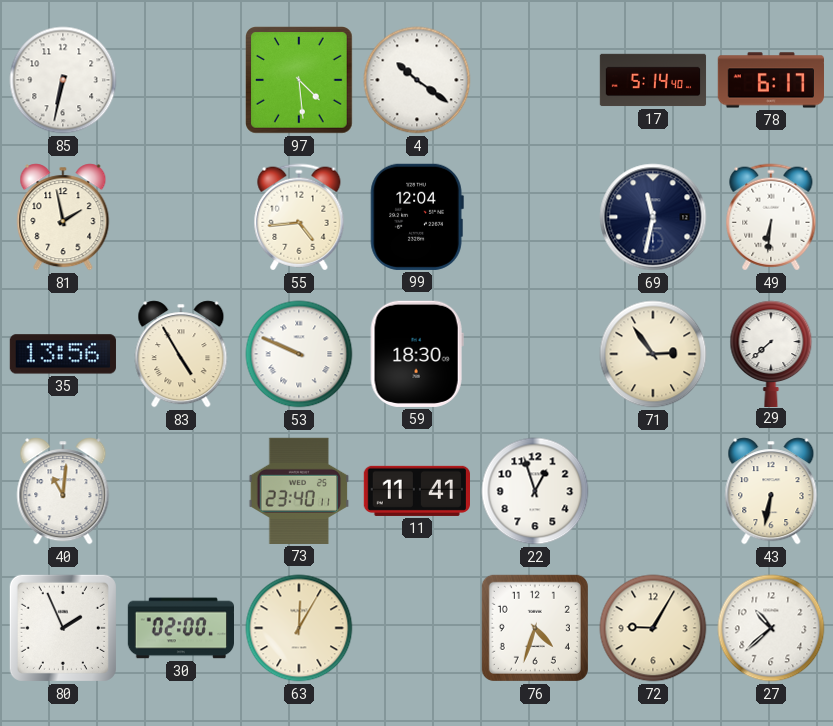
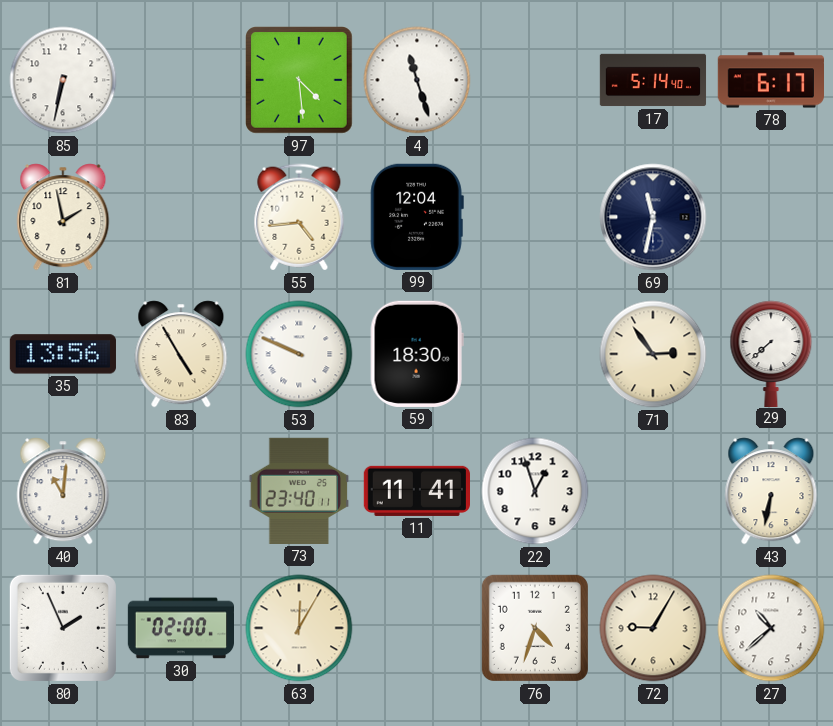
4: 10:21 -> 11:27 (417, 80)
49: 6:31 -> none (771, 217)
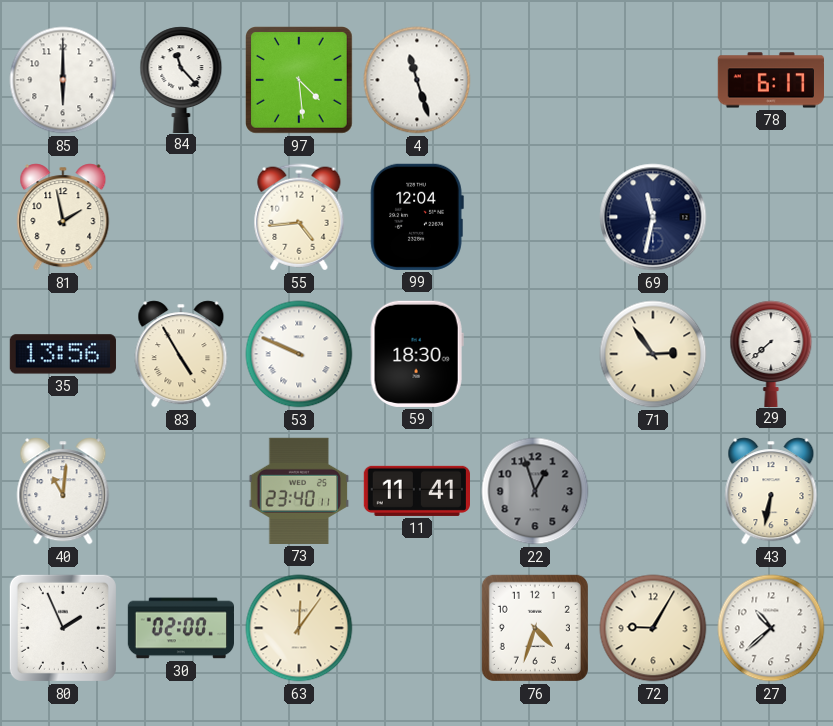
85: 6:32 -> 6:00 (63, 80)
84: none -> 11:23 (181, 79)
17: 5:14 -> none (653, 80)
22 dial: white -> grey (535, 491)
63: 12:05 -> 12:06 (299, 628)
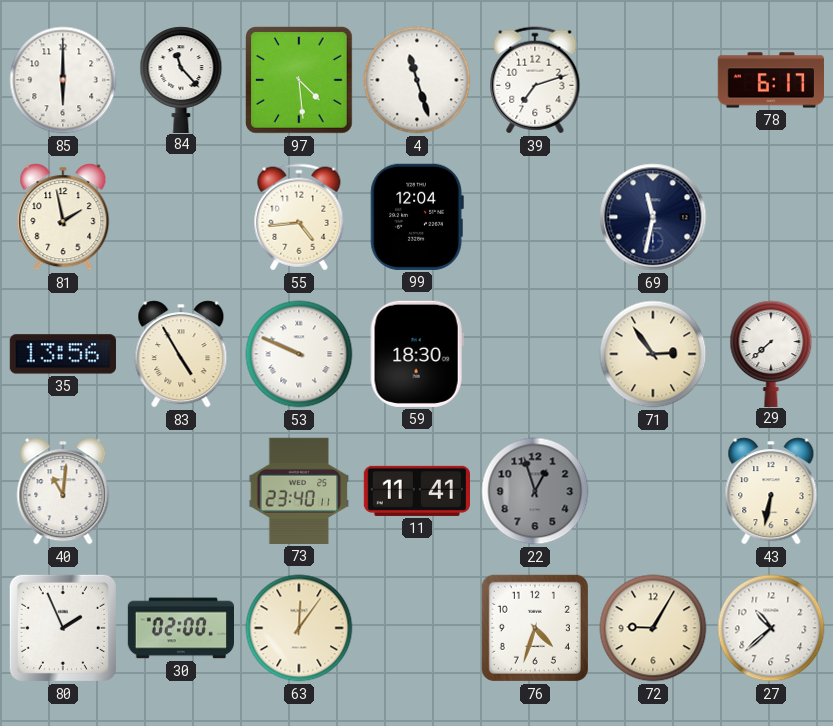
39: none -> 7:12 (535, 80)
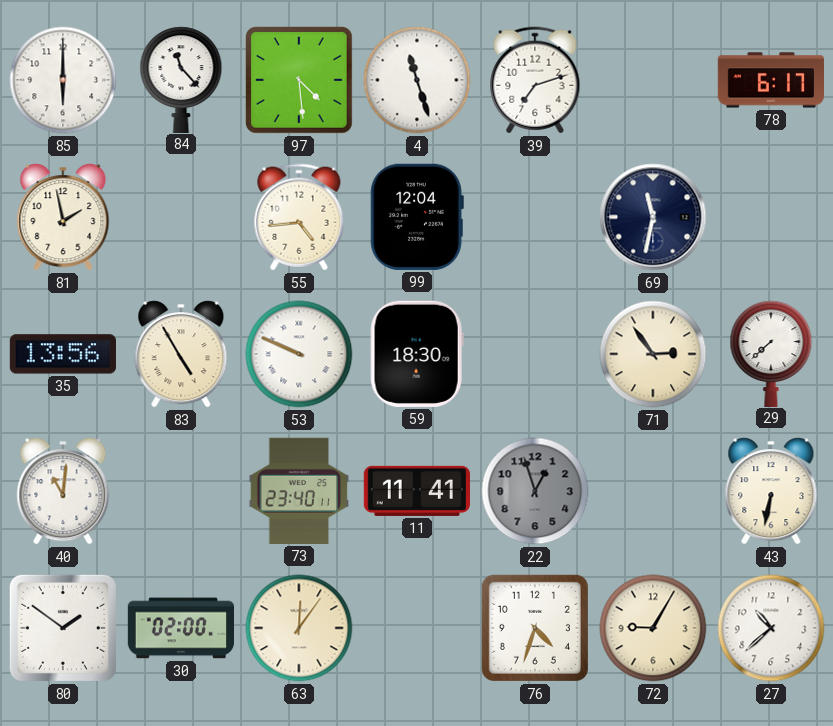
80: 1:56 -> 1:51 (63, 628)
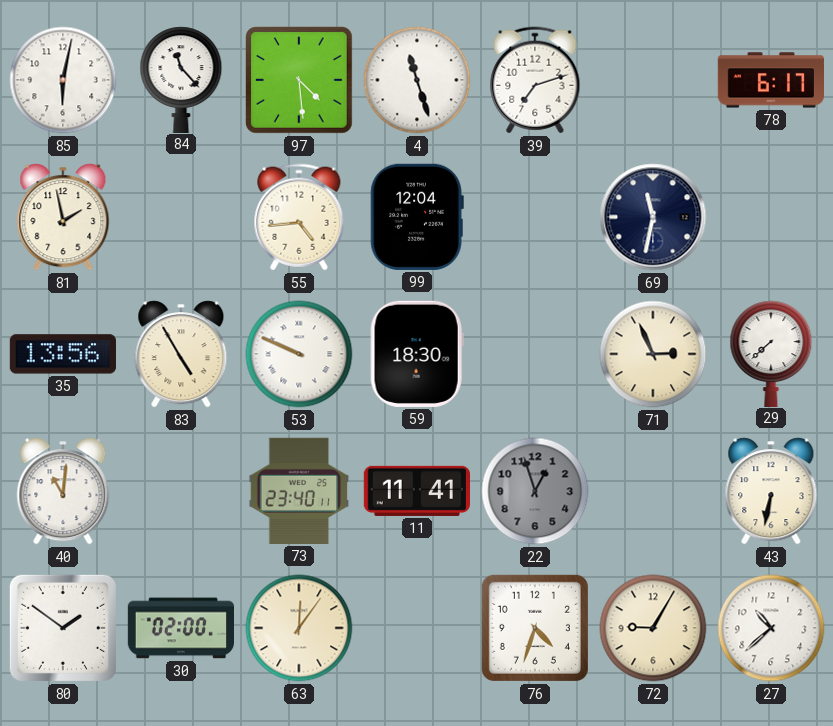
85: 6:00 -> 6:02 (63, 80)
71: 2:54 -> 2:56 (653, 354)
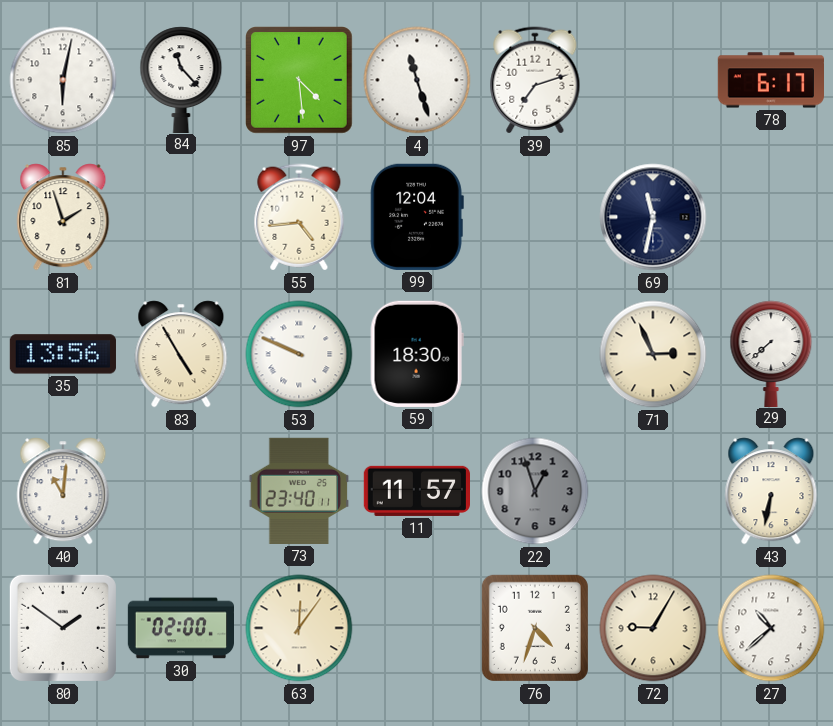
81: 1:58 -> 1:57 (63, 217)
11: 11:41 -> 11:57 (416, 491)
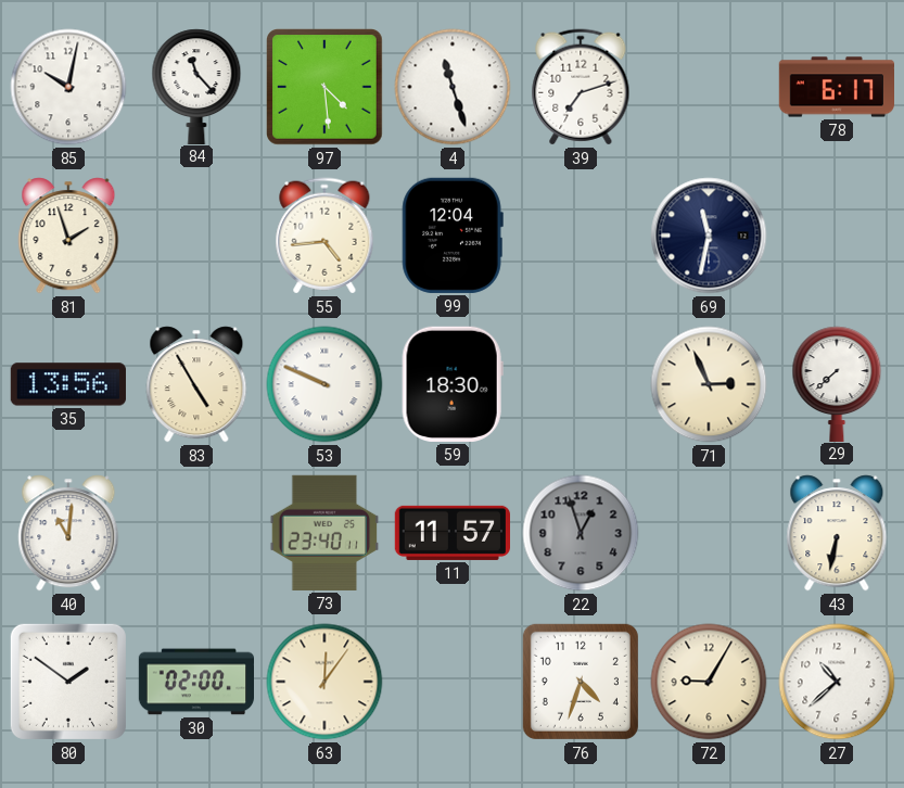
85: 6:02 -> 10:02 (68, 87)
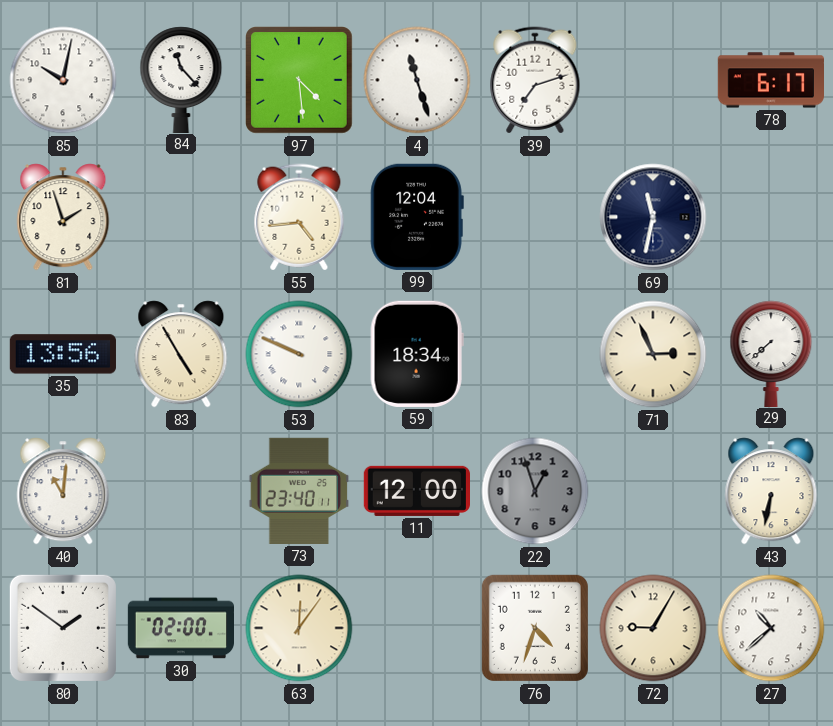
59: 18:30 -> 18:34 (417, 354)
11: 11:57 -> 12:00 (416, 491)
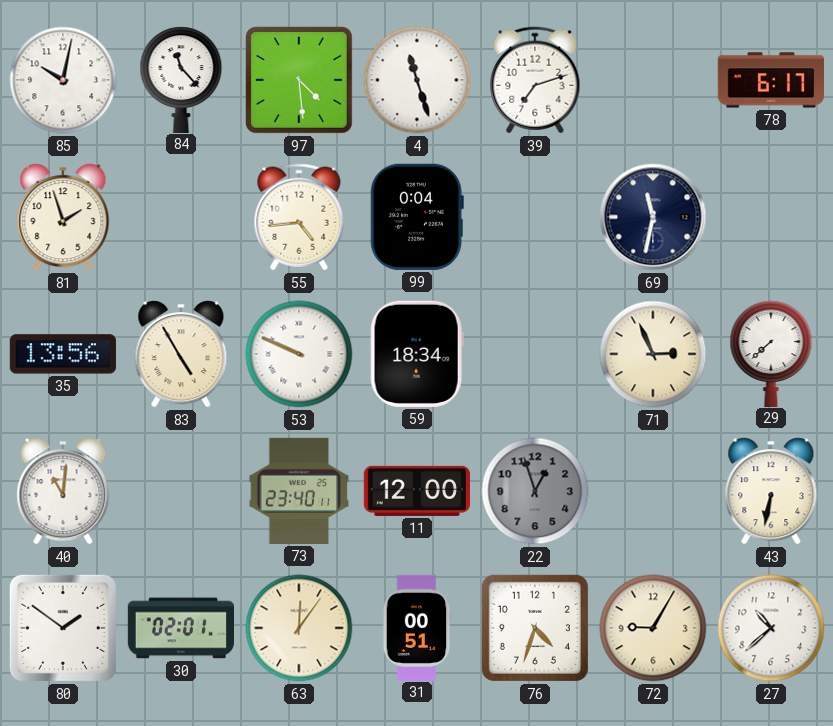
99: 12:04 -> 0:04 (417, 217)
30: 02:00 -> 02:01 (180, 628)
31: none -> 00:51 (417, 627)
